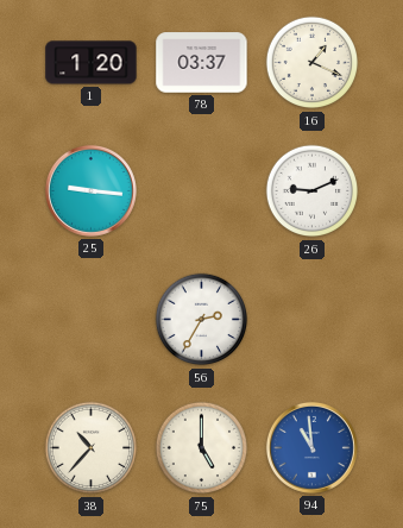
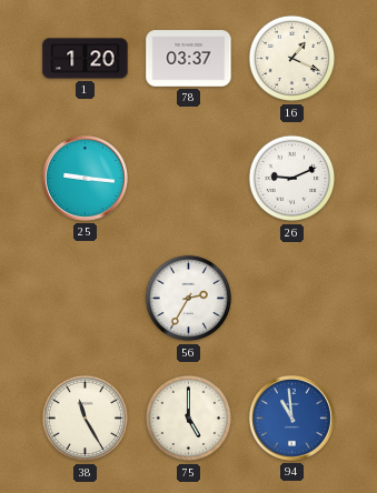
38: 10:37 -> 11:25 (86, 419)
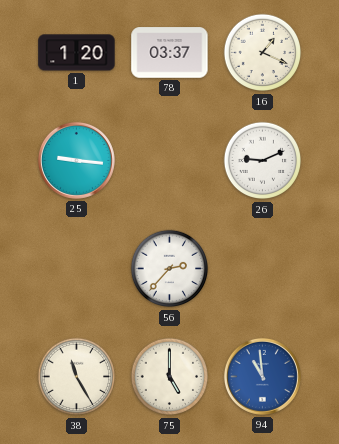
56: 2:35 -> 2:37 (170, 269)
